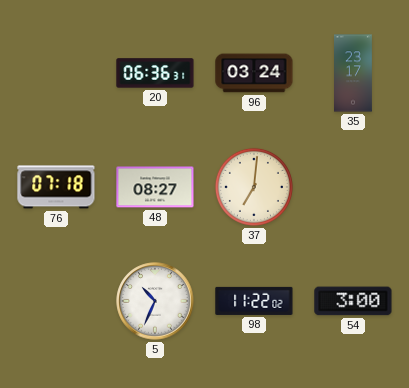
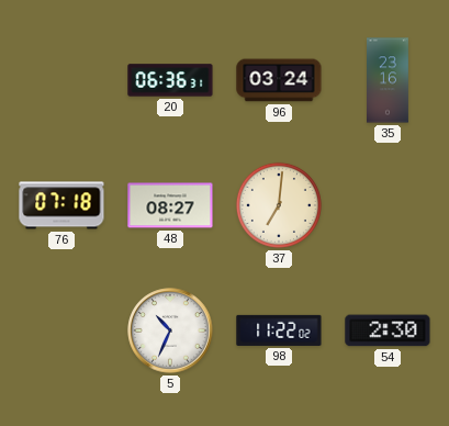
35: 23:17 -> 23:16 (389, 80)
54: 3:00 -> 2:30 (388, 330)
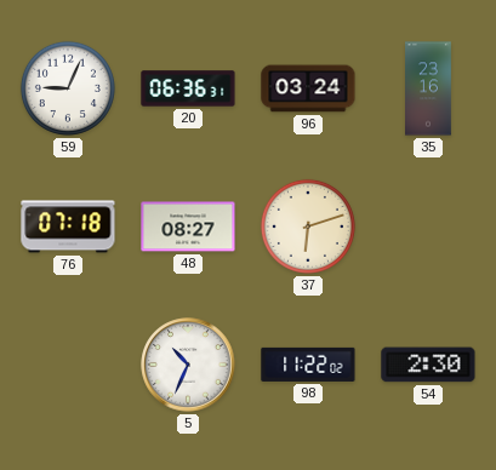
59: none -> 9:04 (68, 88)
37: 7:01 -> 6:12 (308, 227)
